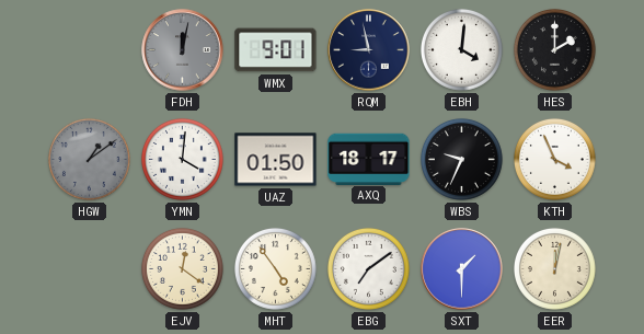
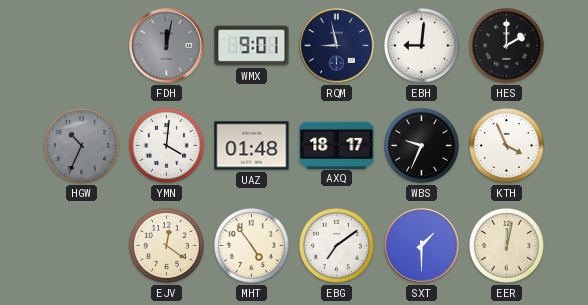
EBH: 4:01 -> 9:01 (421, 45)
HGW: 1:09 -> 10:34 (81, 145)
UAZ: 01:50 -> 01:48 (252, 146)
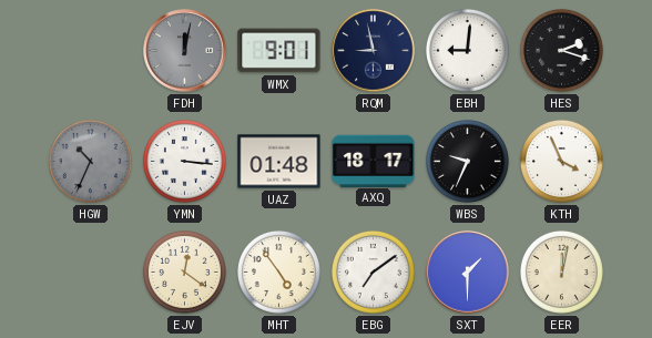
HES: 2:00 -> 2:18 (561, 50)
YMN: 4:01 -> 3:16 (184, 161)
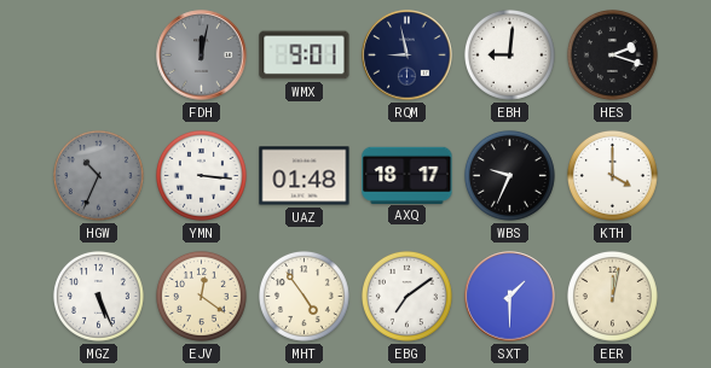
KTH: 3:56 -> 4:00 (612, 175)
MGZ: none -> 5:26 (98, 296)
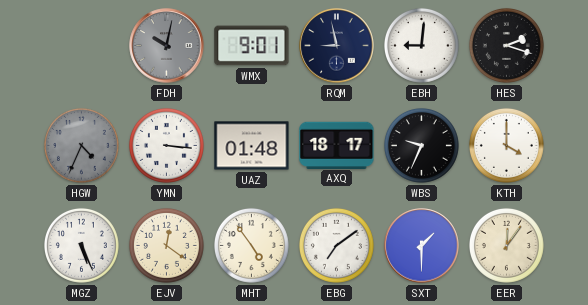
FDH: 12:02 -> 10:02 (167, 46)
HGW: 10:34 -> 4:34 (81, 145)
EER: 12:02 -> 12:06 (506, 245)
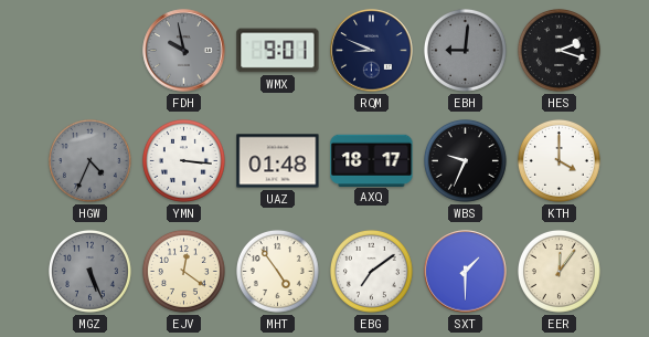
FDH: 10:02 -> 9:58 (184, 51)
RQM: 8:58 -> 8:49 (372, 51)
EBH dial: white -> grey (465, 50)
MGZ dial: white -> grey (89, 271)
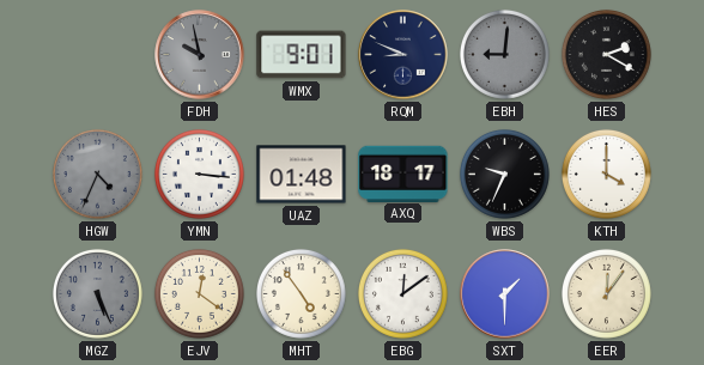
HES: 2:18 -> 2:20 (606, 54)
EBG: 7:09 -> 12:09 (402, 293)
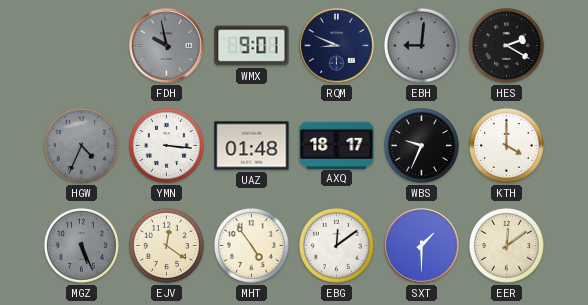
EER: 12:06 -> 12:09 (506, 245)
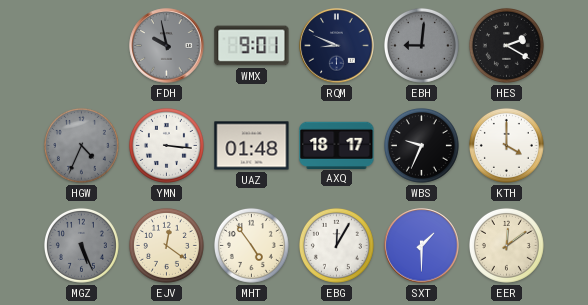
EBG: 12:09 -> 12:05 (336, 245)
